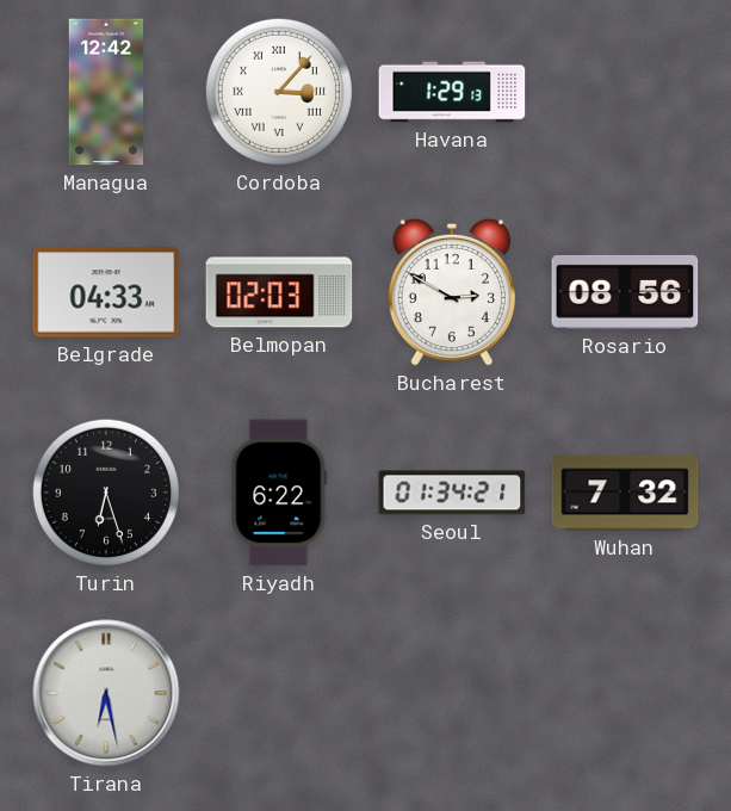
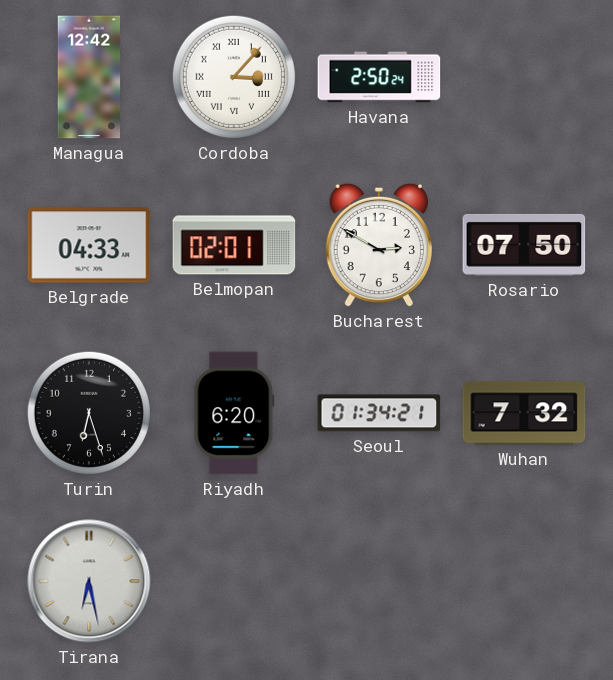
Havana: 1:29 -> 2:50 (379, 77)
Belmopan: 02:03 -> 02:01 (234, 245)
Rosario: 08:56 -> 07:50 (524, 245)
Riyadh: 6:22 -> 6:20 (234, 413)
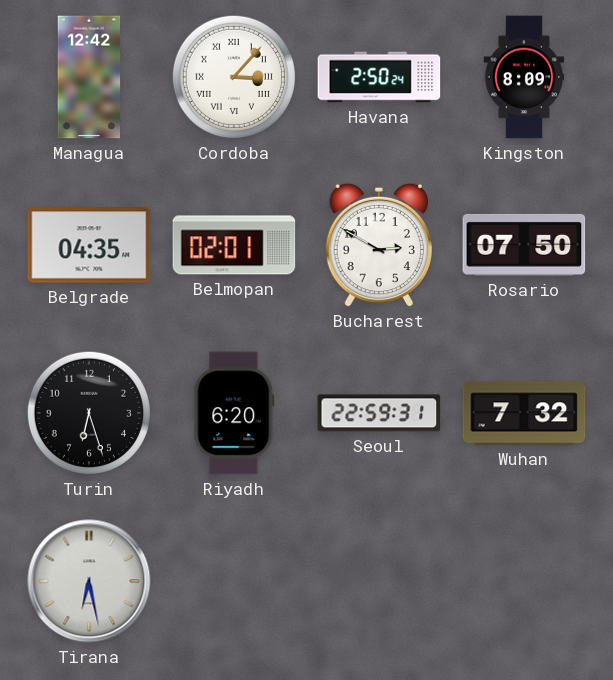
Kingston: none -> 8:09 (524, 77)
Belgrade: 04:33 -> 04:35 (89, 245)
Seoul: 01:34 -> 22:59 (379, 413)
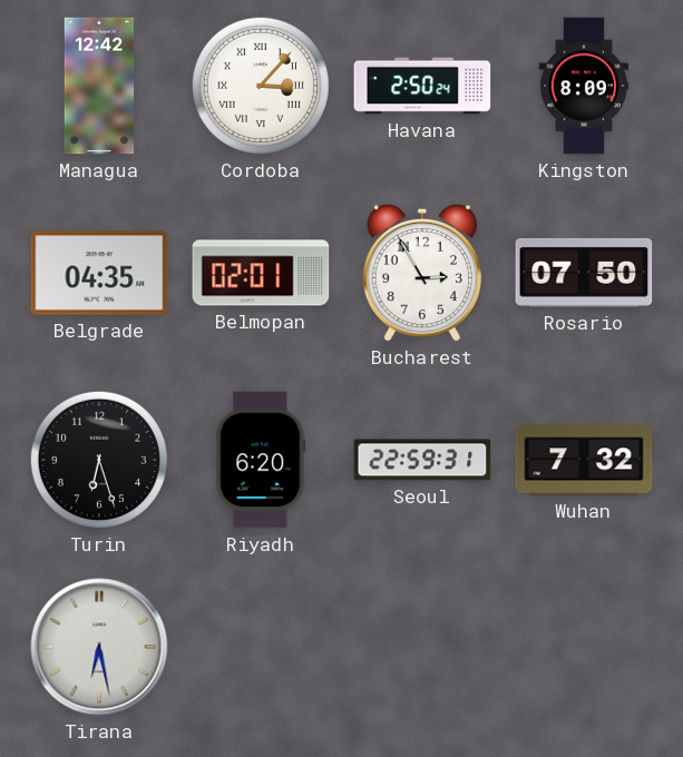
Bucharest: 2:50 -> 2:55 (421, 273)
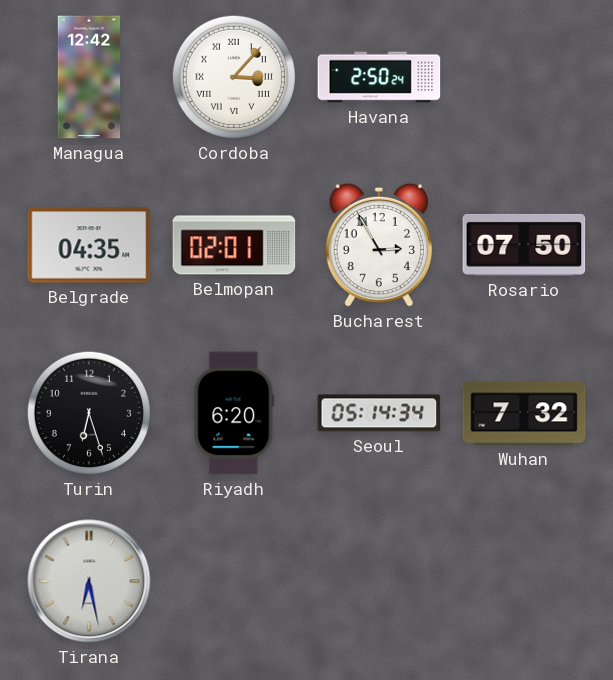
Kingston: 8:09 -> none (584, 86)
Seoul: 22:59 -> 05:14 (379, 413)
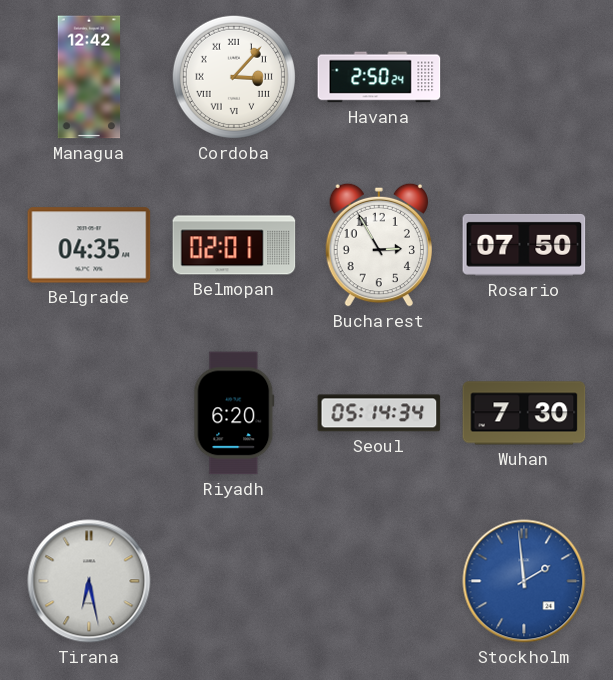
Turin: 6:27 -> none (89, 413)
Wuhan: 7:32 -> 7:30 (524, 413)
Stockholm: none -> 1:59 (524, 581)
